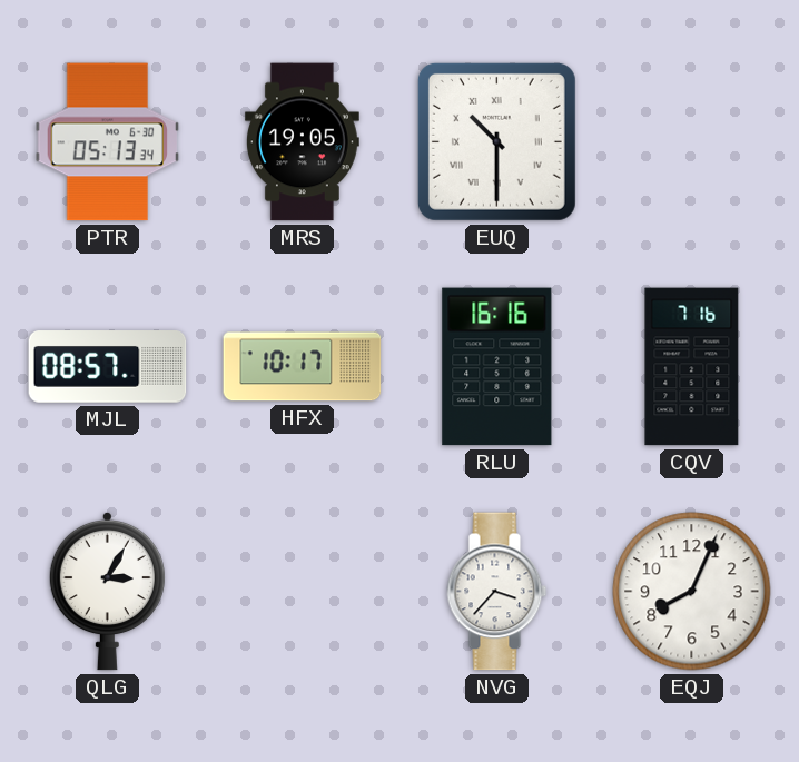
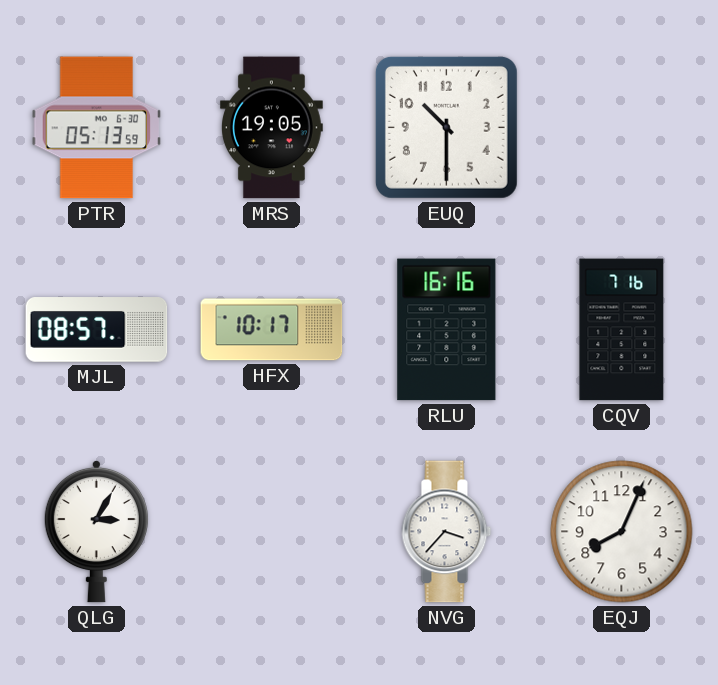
PTR: 05:13:34 -> 05:13:59 (96, 128)
EUQ numerals: Roman -> Arabic (446, 127)
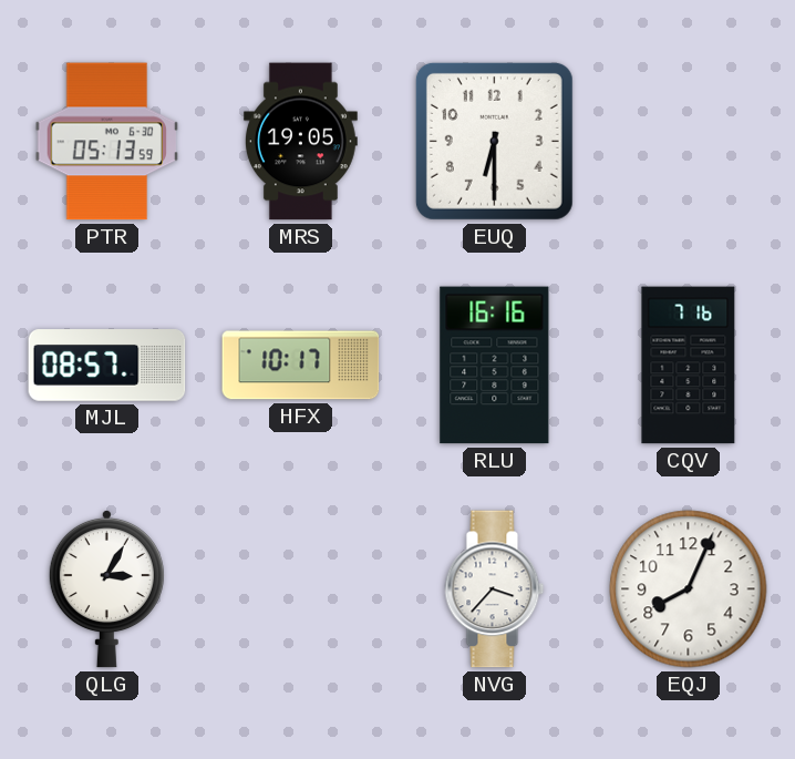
EUQ: 10:30 -> 6:30 (494, 141)
